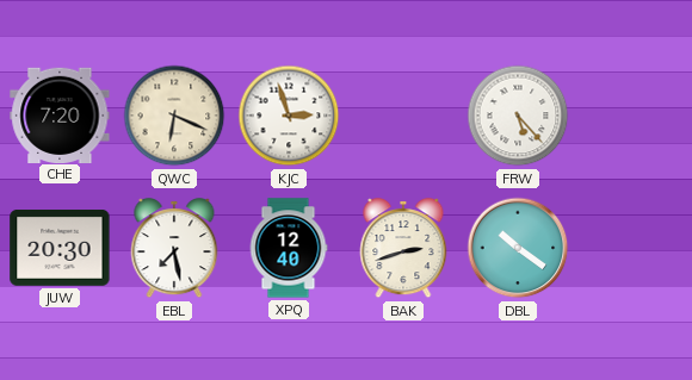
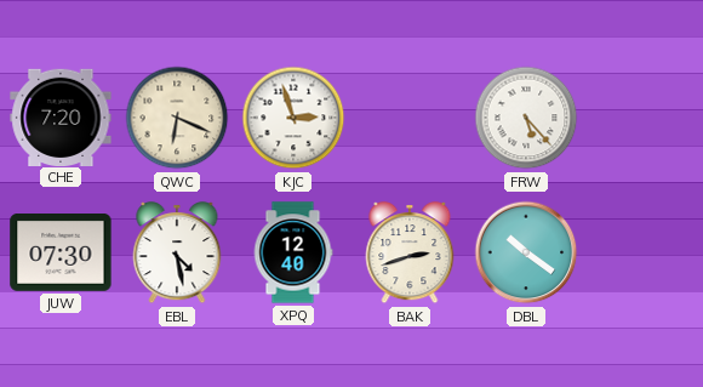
JUW: 20:30 -> 07:30 (61, 254)
EBL: 7:28 -> 4:28 (177, 254)
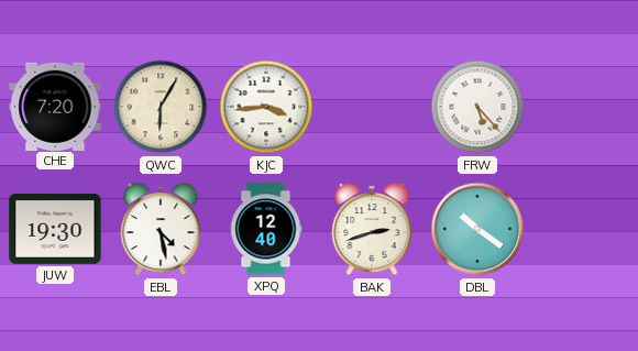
QWC: 6:19 -> 6:05 (161, 107)
KJC: 2:57 -> 3:44 (266, 107)
JUW: 07:30 -> 19:30 (55, 230)
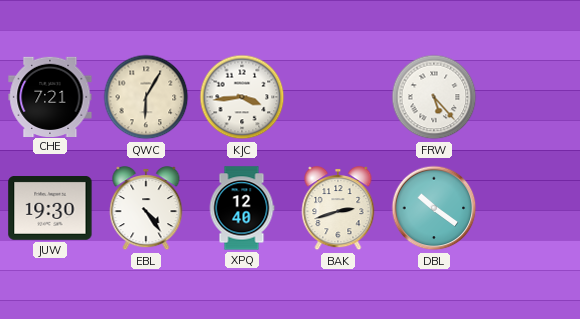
CHE: 7:20 -> 7:21 (50, 96)
EBL: 4:28 -> 4:24 (146, 209)
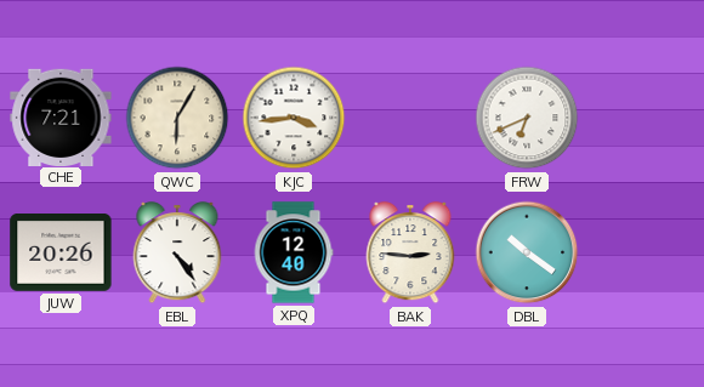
FRW: 5:23 -> 6:41 (527, 118)
JUW: 19:30 -> 20:26 (61, 254)
BAK: 2:42 -> 2:46 (410, 254)
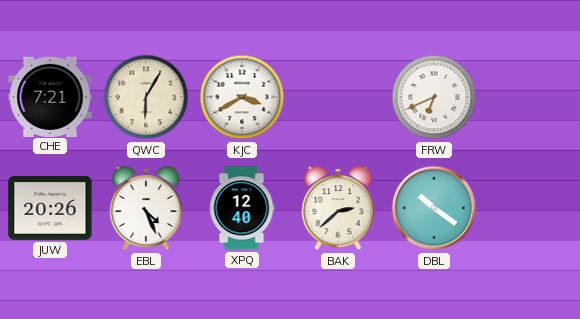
KJC: 3:44 -> 3:40 (242, 97)
EBL: 4:24 -> 4:26 (146, 209)
BAK: 2:46 -> 2:38 (338, 209)
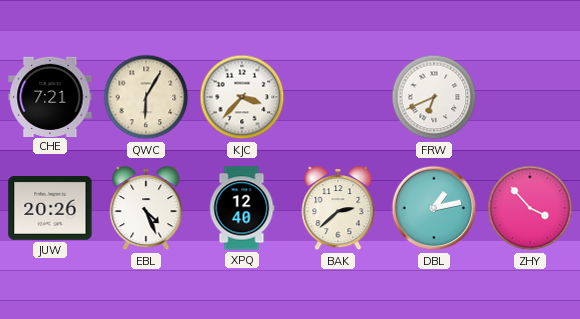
KJC: 3:40 -> 3:37 (242, 97)
DBL: 10:21 -> 1:13 (434, 208)
ZHY: none -> 3:53 (530, 208)
